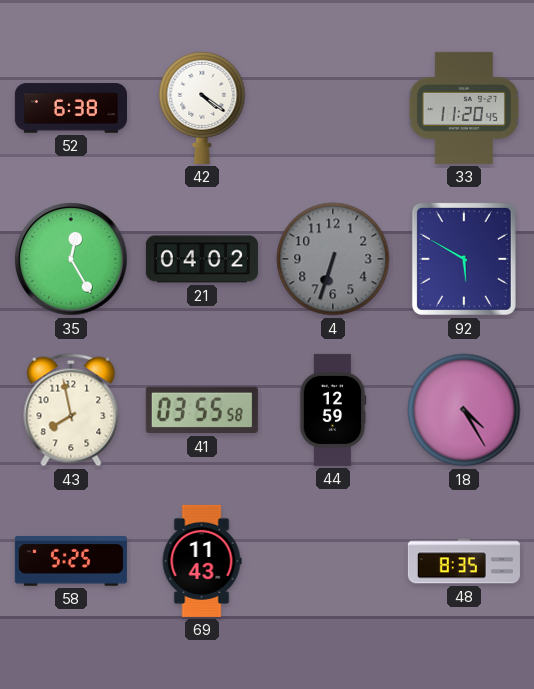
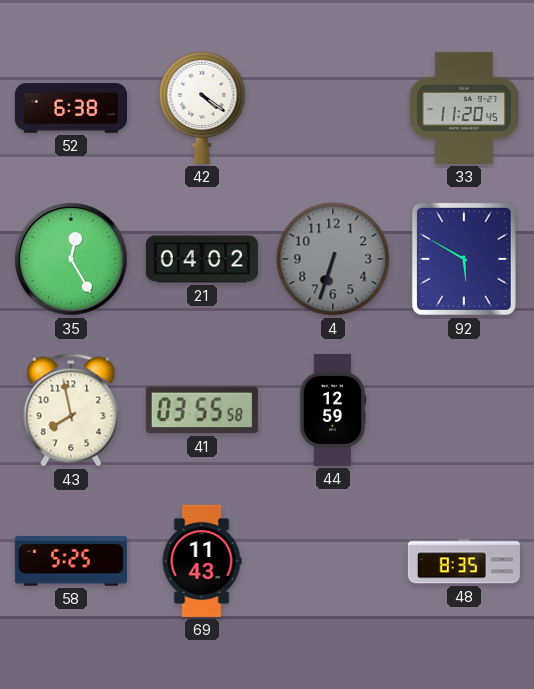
18: 4:25 -> none (464, 410)
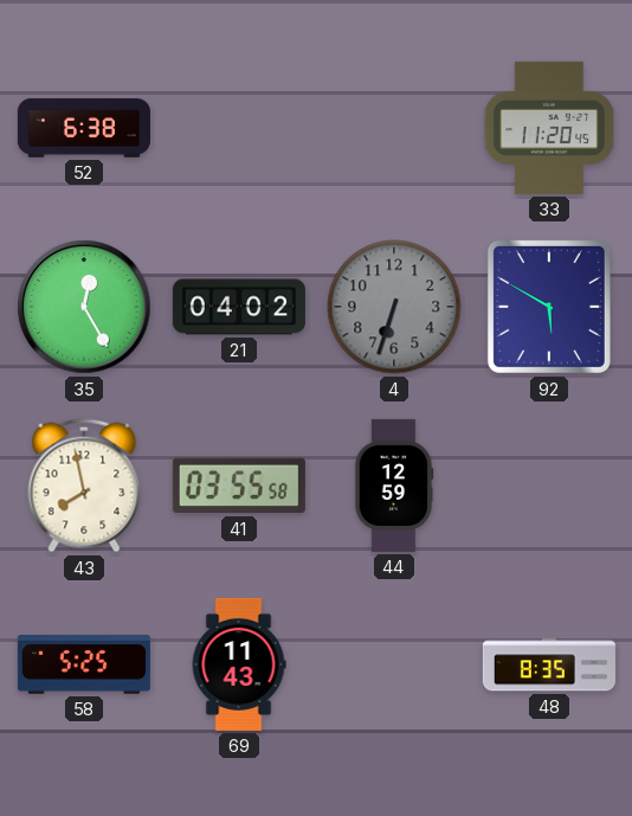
42: 4:21 -> none (202, 107)
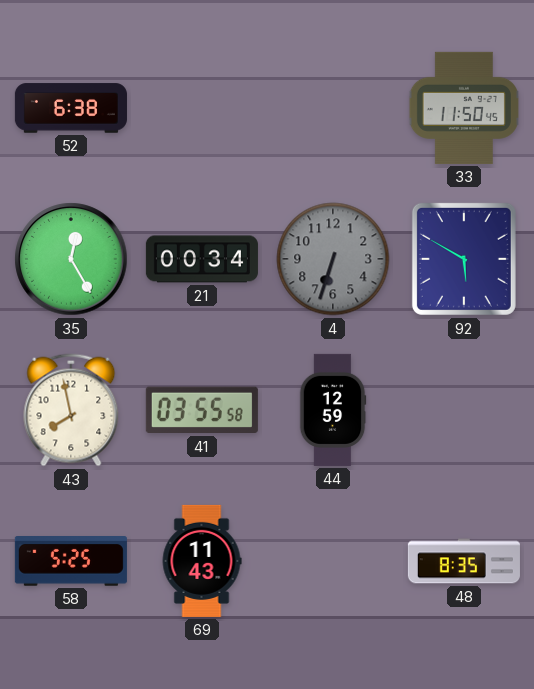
33: 11:20 -> 11:50 (464, 108)
21: 04:02 -> 00:34 (202, 259)
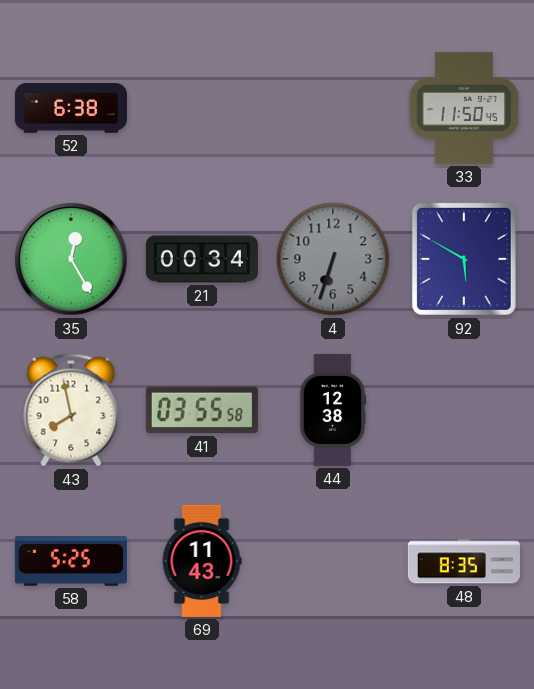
44: 12:59 -> 12:38 (333, 410)
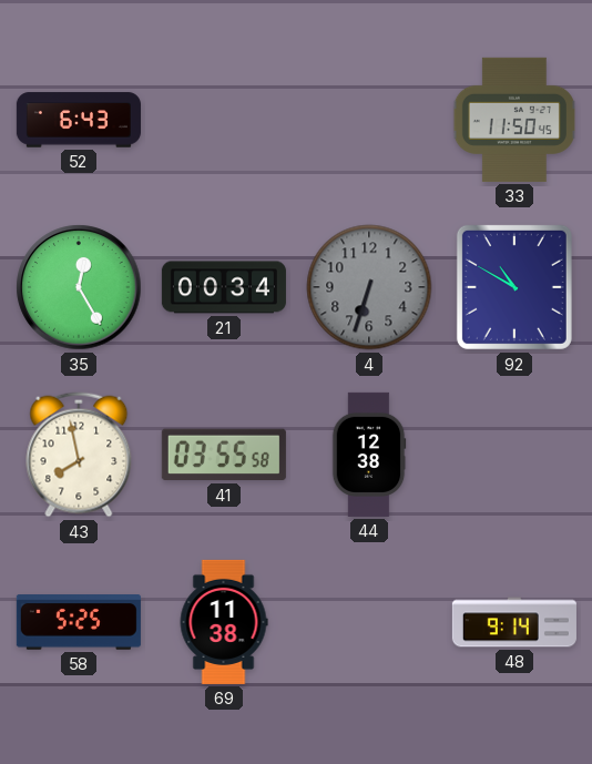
52: 6:38 -> 6:43 (79, 120)
92: 5:50 -> 10:50 (514, 287)
69: 11:43 -> 11:38 (224, 622)
48: 8:35 -> 9:14 (514, 622)
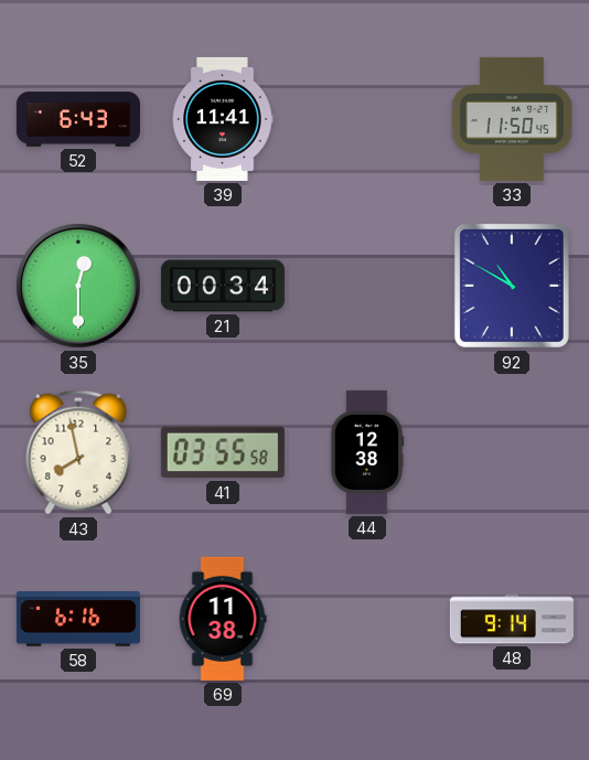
39: none -> 11:41 (223, 119)
35: 12:25 -> 12:30 (78, 286)
4: 6:33 -> none (369, 287)
58: 5:25 -> 6:16 (78, 620)
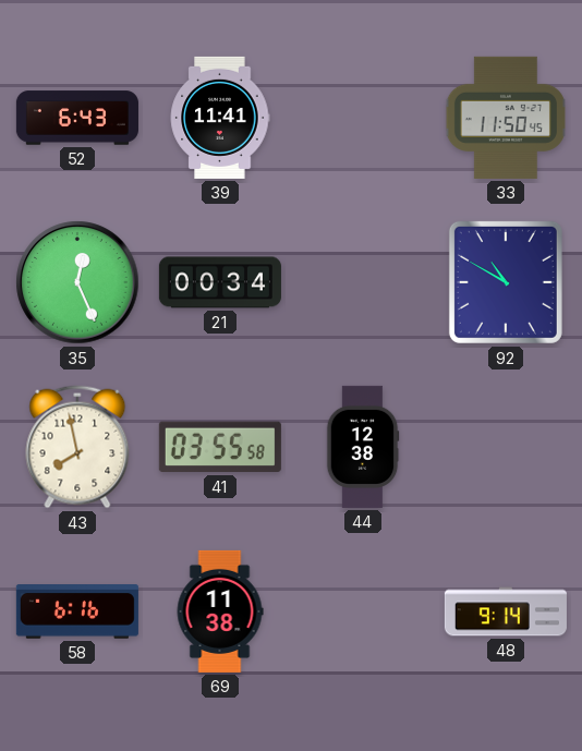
35: 12:30 -> 12:26 (77, 282)
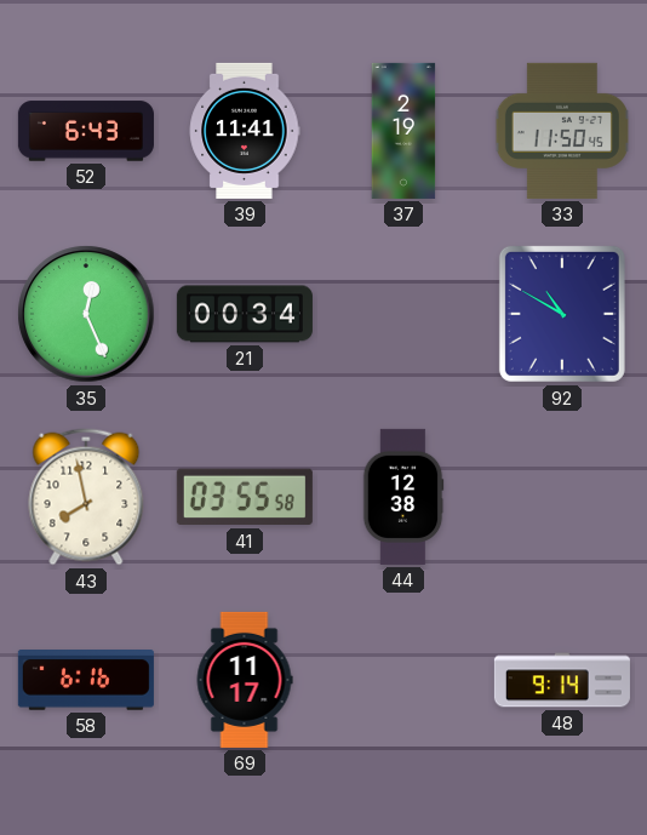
37: none -> 2:19 (403, 131)
69: 11:38 -> 11:17 (245, 680)
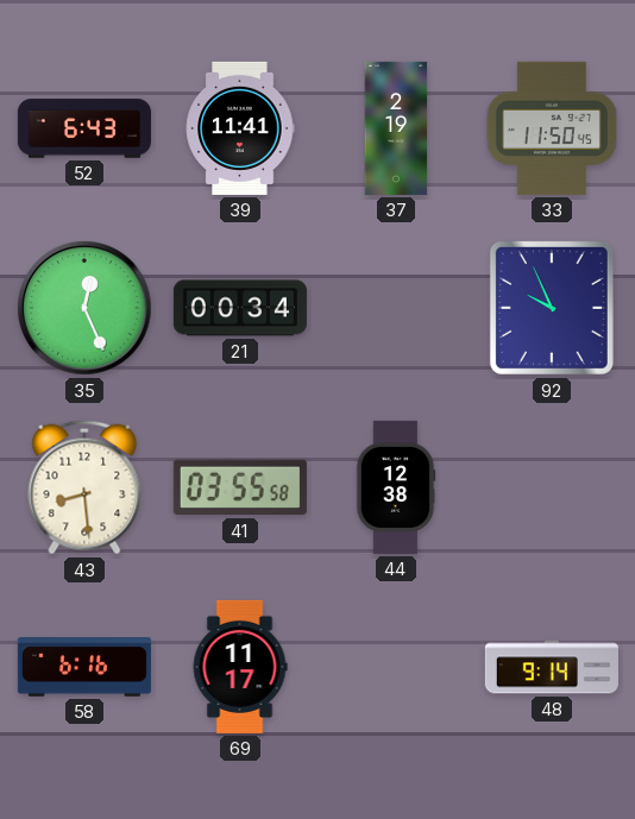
92: 10:50 -> 9:56 (552, 308)
43: 7:58 -> 8:29 (84, 487)
